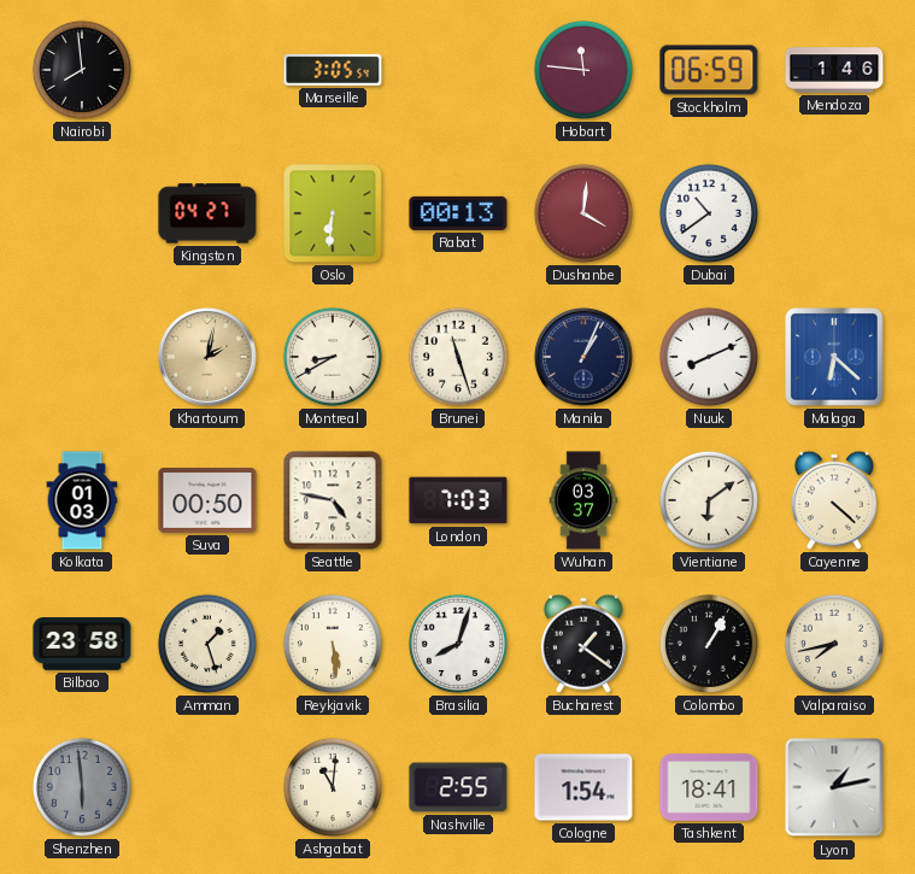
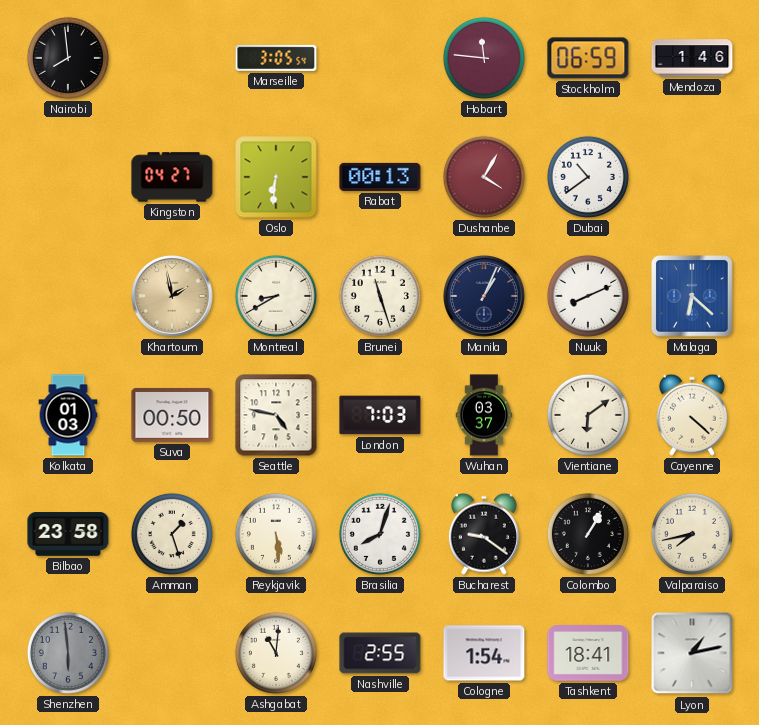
Dushanbe: 4:01 -> 4:05 (484, 177)
Khartoum: 2:02 -> 1:58 (173, 297)
Bucharest: 1:21 -> 9:21 (484, 534)
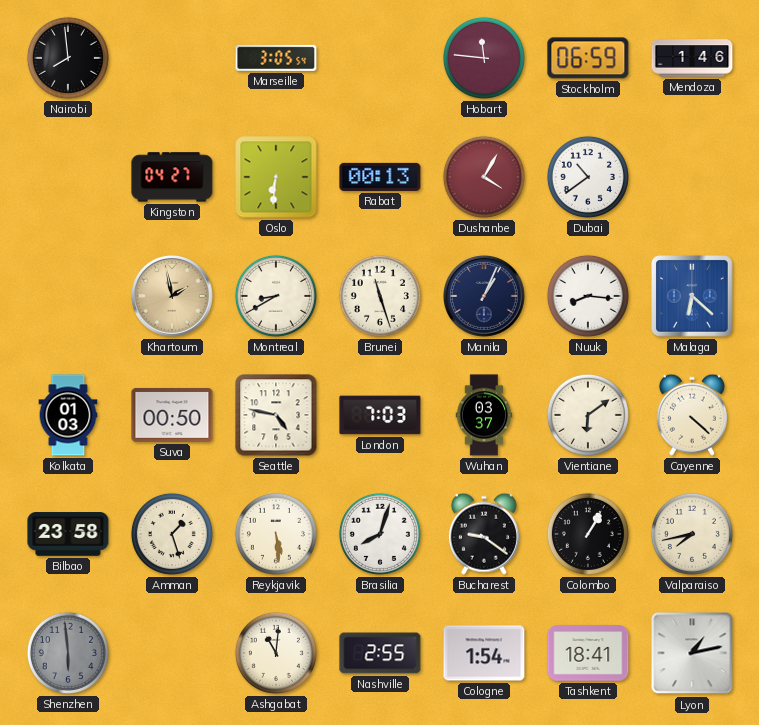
Nuuk: 8:11 -> 8:16 (588, 296)
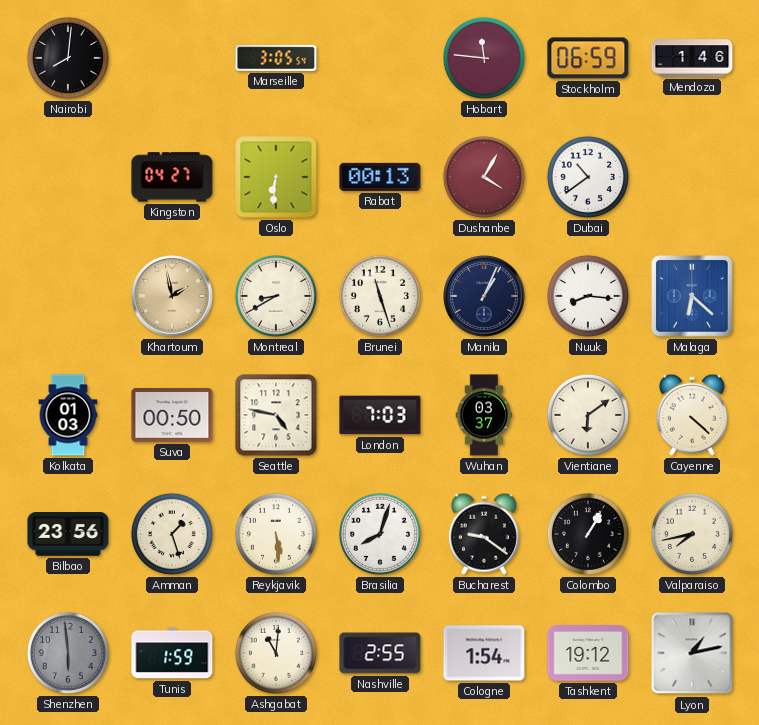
Nairobi: 7:59 -> 8:01 (68, 58)
Bilbao: 23:58 -> 23:56 (68, 534)
Tunis: none -> 1:59 (172, 653)
Tashkent: 18:41 -> 19:12 (588, 653)
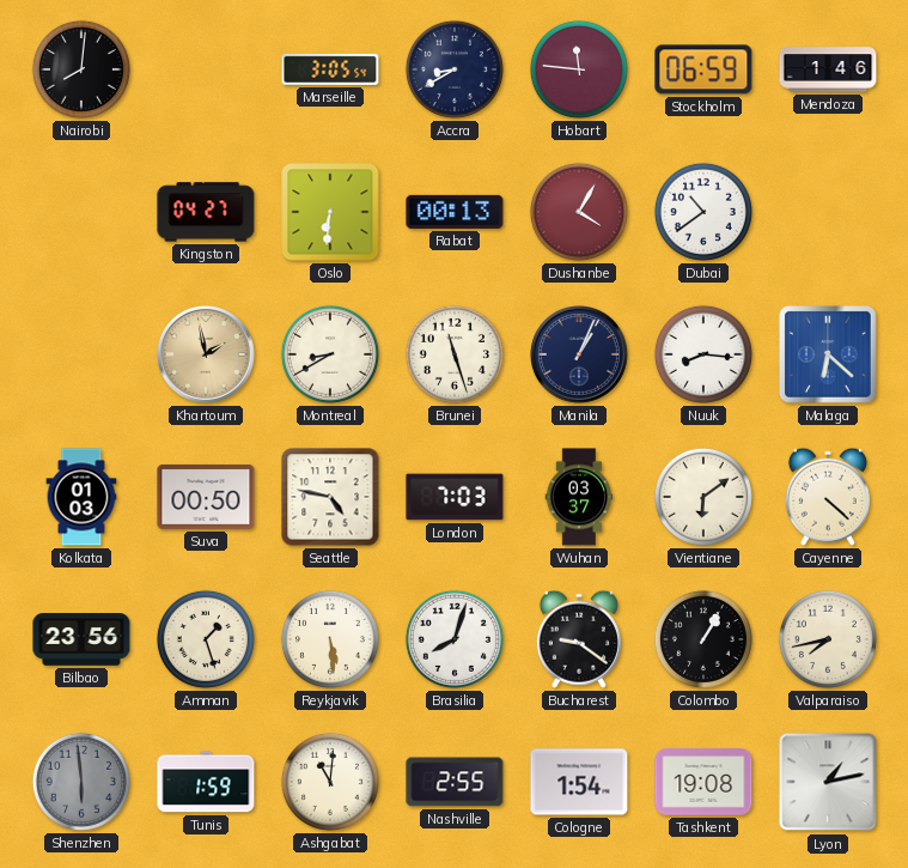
Accra: none -> 8:40 (455, 69)
Tashkent: 19:12 -> 19:08 (703, 782)
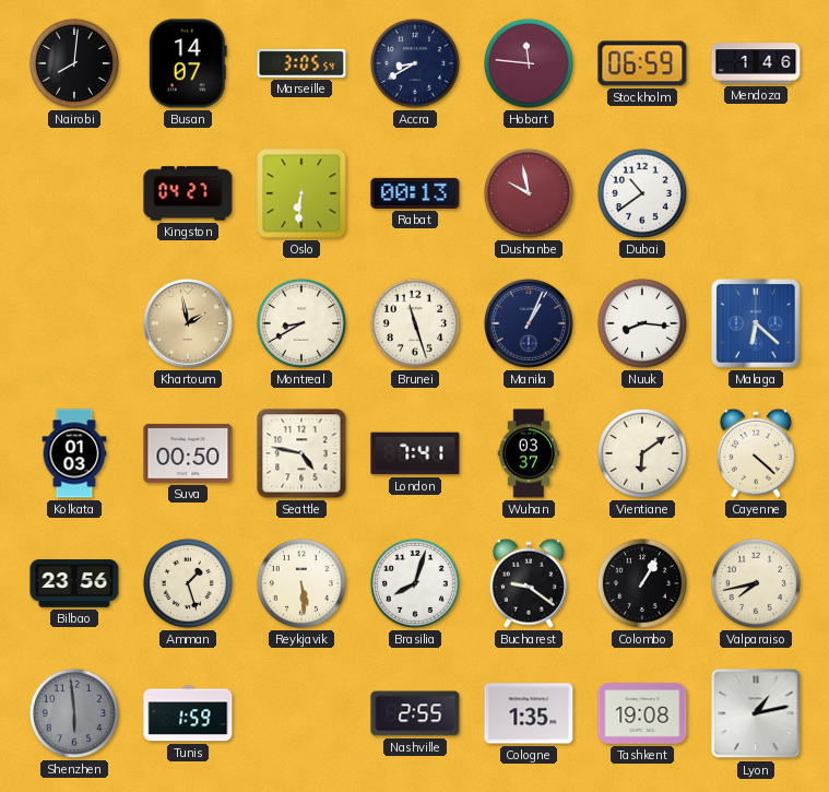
Busan: none -> 14:07 (188, 63)
Dushanbe: 4:05 -> 9:58 (529, 193)
London: 7:03 -> 7:41 (415, 453)
Ashgabat: 11:01 -> none (330, 782)
Cologne: 1:54 -> 1:35 (529, 713)
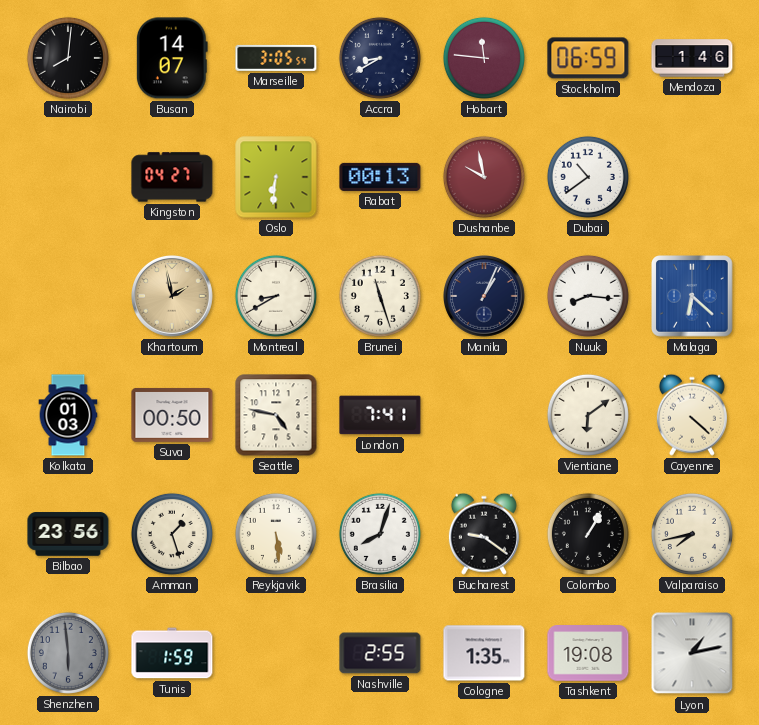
Wuhan: 03:37 -> none (529, 453)
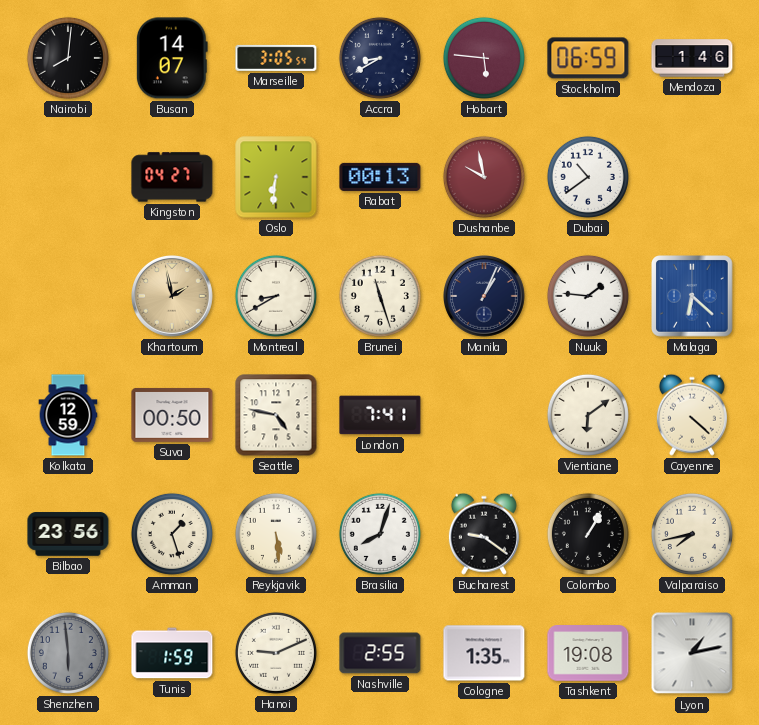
Hobart: 11:46 -> 5:46 (484, 58)
Nuuk: 8:16 -> 1:46 (588, 296)
Kolkata: 01:03 -> 12:59 (68, 415)
Hanoi: none -> 9:11 (276, 653)
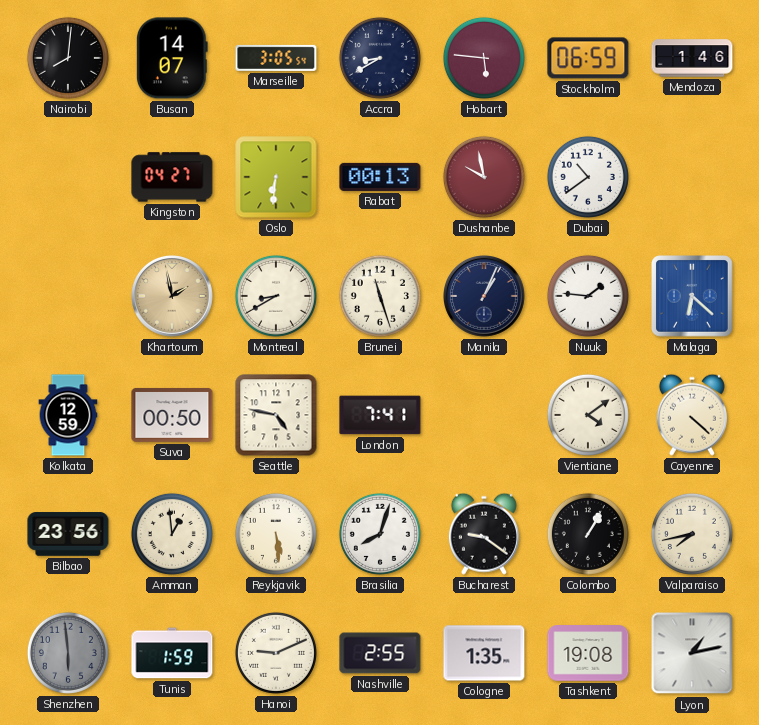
Vientiane: 6:09 -> 4:09 (588, 415)
Amman: 1:27 -> 12:59 (172, 534)
